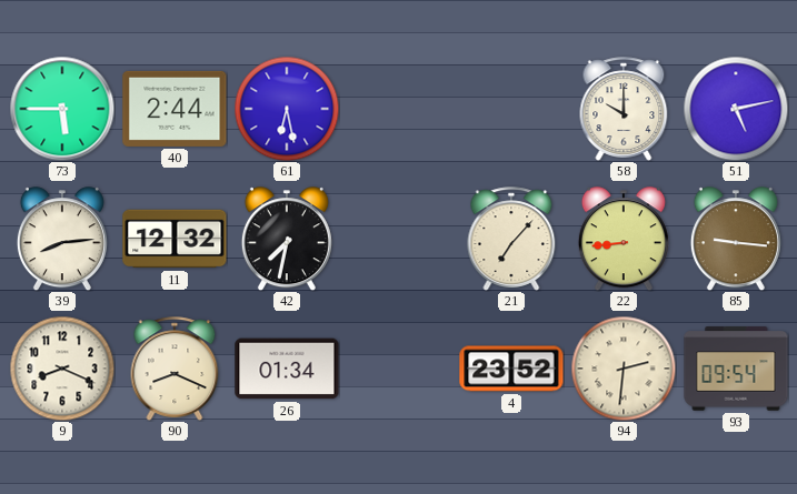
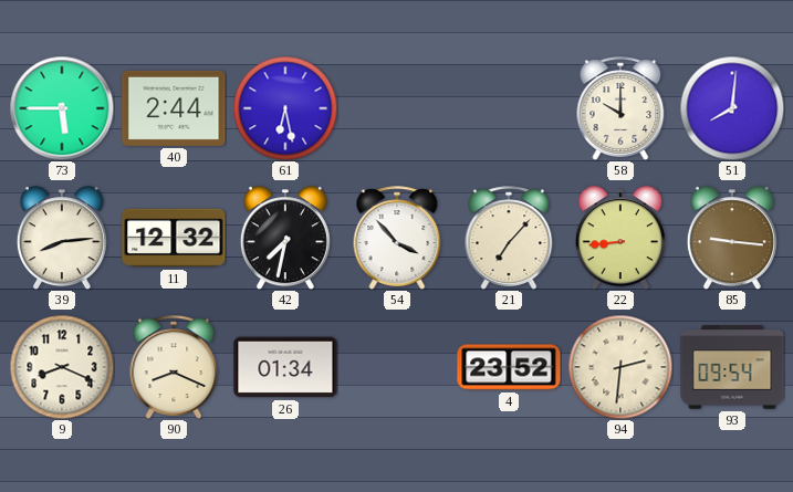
51: 5:13 -> 8:01 (732, 108)
54: none -> 3:53 (397, 238)
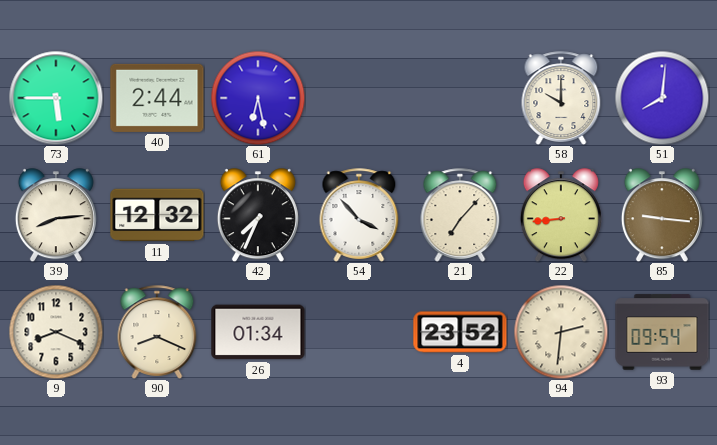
42: 7:32 -> 7:34 (258, 215)
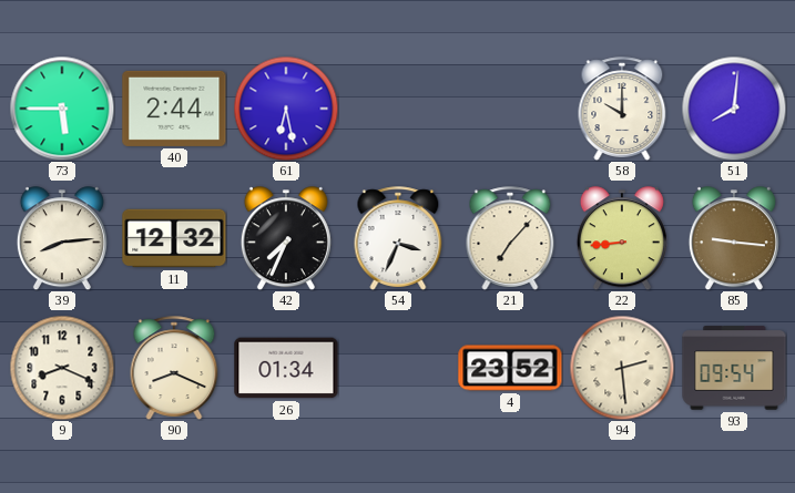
54: 3:53 -> 3:34 (398, 238)
94: 2:31 -> 2:29 (622, 368)
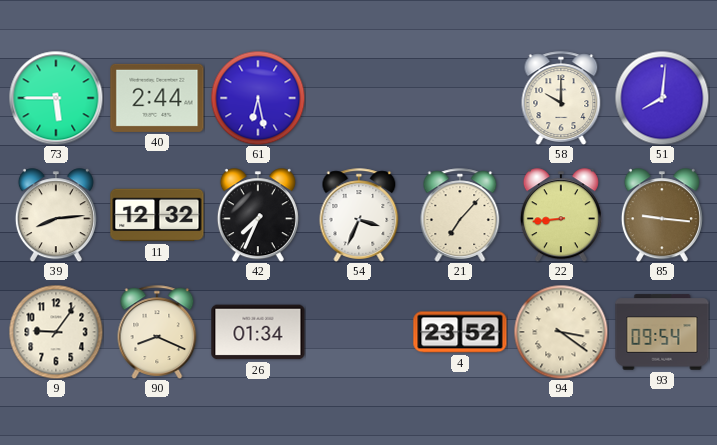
9: 8:19 -> 9:06 (56, 332)
94: 2:29 -> 3:21 (561, 332)
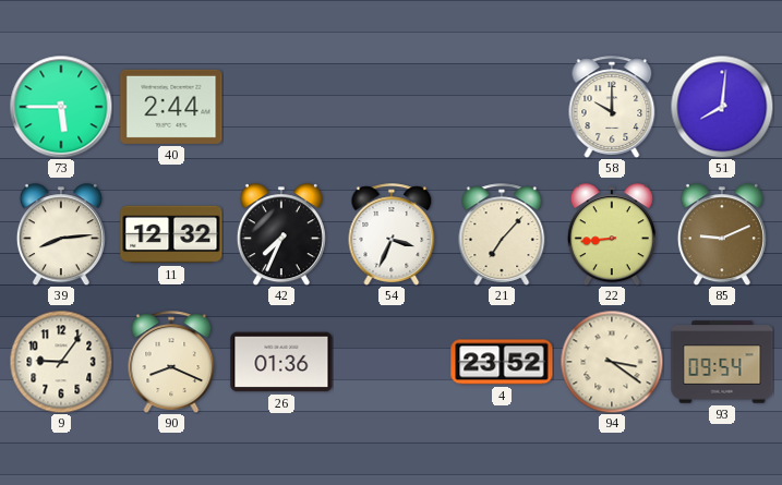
61: 6:28 -> none (258, 98)
85: 9:16 -> 9:11 (722, 234)
26: 01:34 -> 01:36 (281, 362)
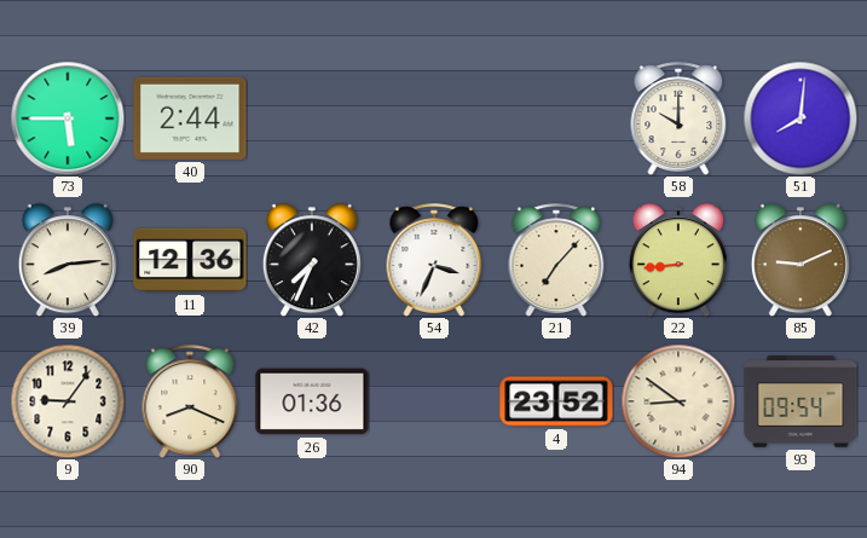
11: 12:32 -> 12:36 (190, 260)
94: 3:21 -> 8:51 (678, 401)
